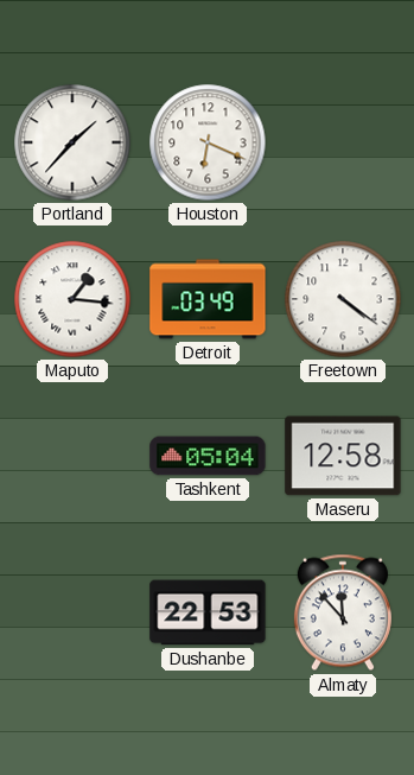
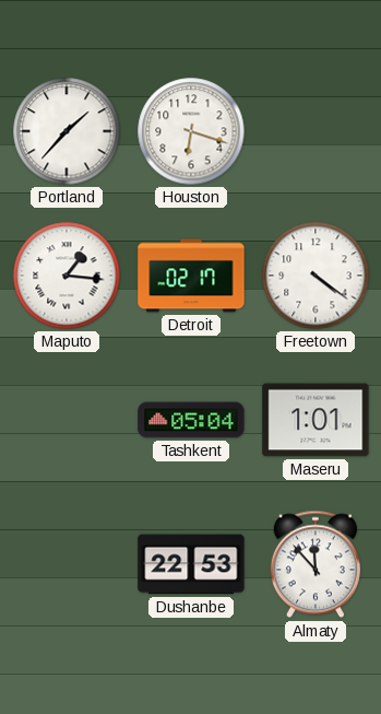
Houston: 6:19 -> 6:18 (191, 131)
Detroit: 03:49 -> 02:17 (191, 276)
Maseru: 12:58 -> 1:01 (315, 420)
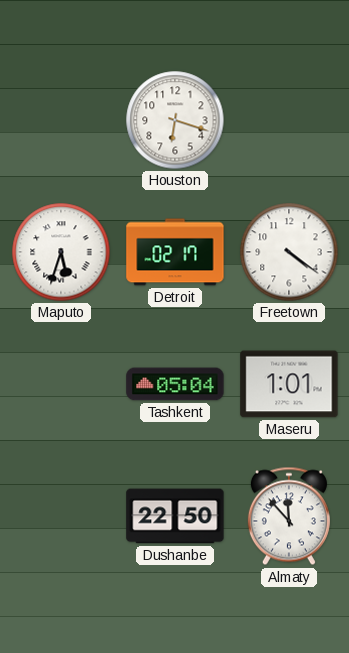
Portland: 1:37 -> none (67, 131)
Maputo: 1:16 -> 5:33 (61, 252)
Dushanbe: 22:53 -> 22:50 (175, 516)
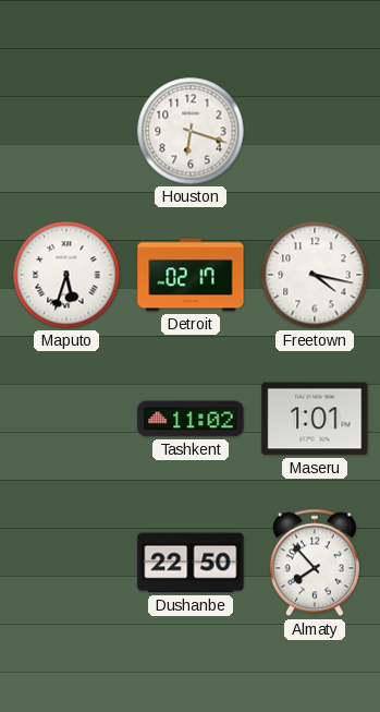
Freetown: 4:21 -> 4:17 (315, 275)
Tashkent: 05:04 -> 11:02 (191, 419)
Almaty: 11:53 -> 7:53 (315, 563)
